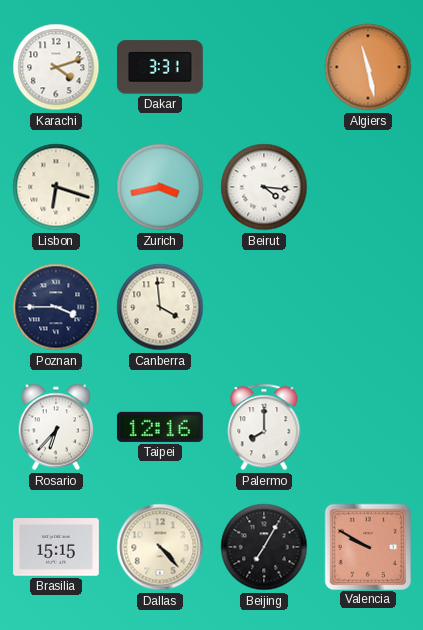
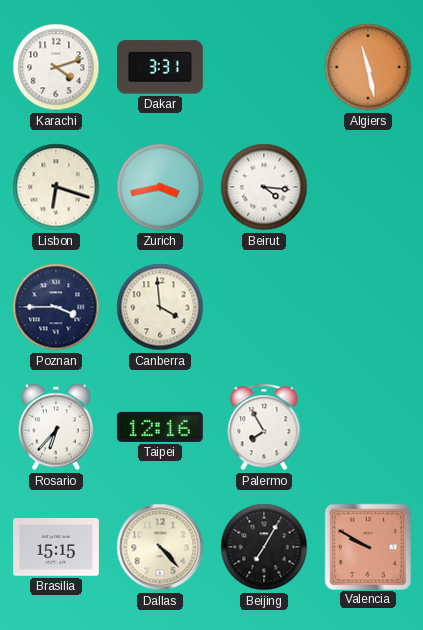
Palermo: 8:00 -> 7:55 (264, 427)
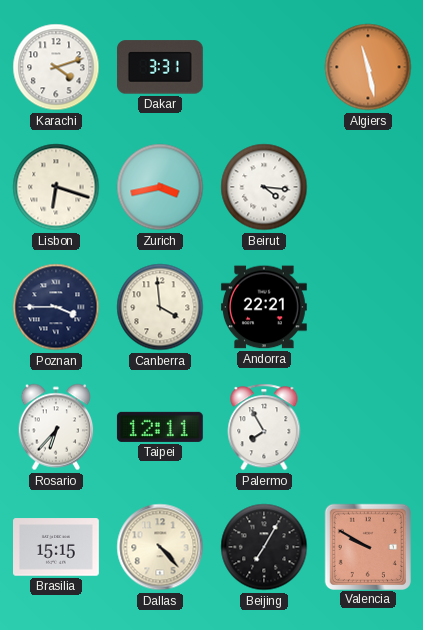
Andorra: none -> 22:21 (264, 307)
Taipei: 12:16 -> 12:11 (160, 427)
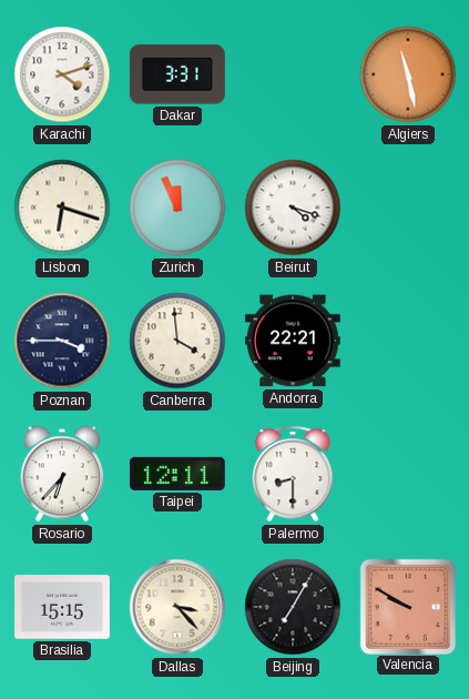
Zurich: 3:43 -> 11:56 (177, 207)
Beirut: 4:16 -> 4:18 (293, 207)
Palermo: 7:55 -> 8:30 (293, 474)
Dallas: 4:23 -> 3:23 (177, 607)
